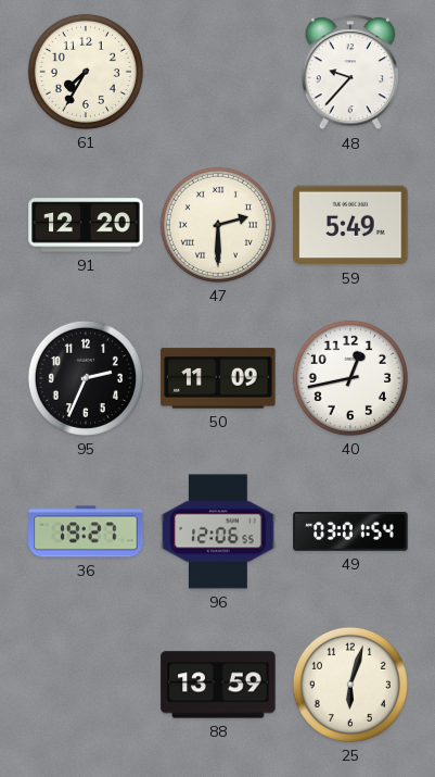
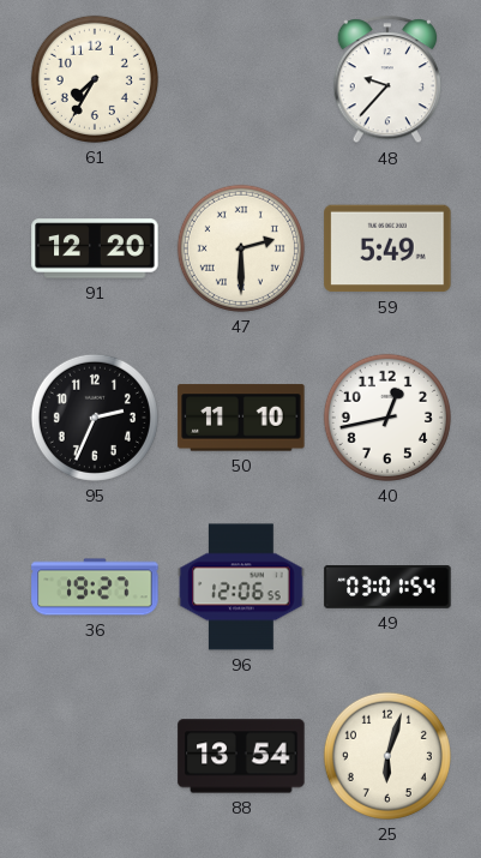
50: 11:09 -> 11:10 (241, 418)
88: 13:59 -> 13:54 (241, 756)
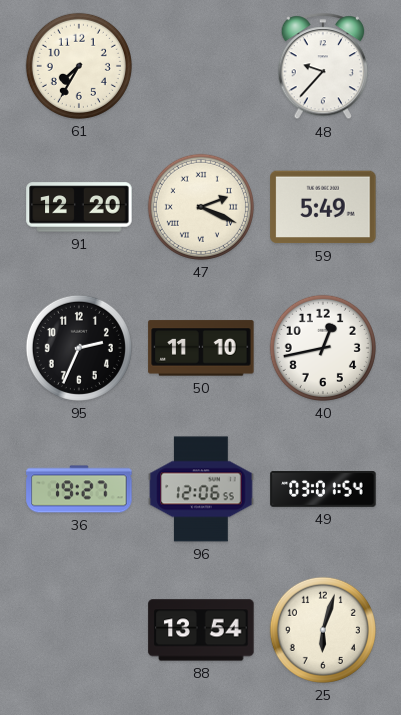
47: 2:30 -> 2:19 (201, 207)
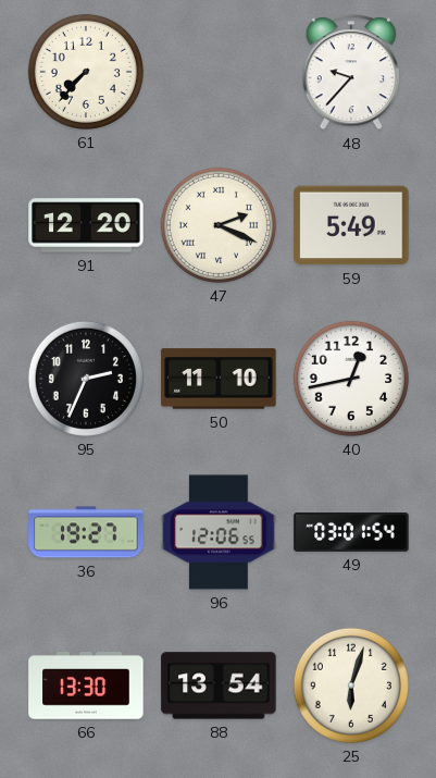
61: 7:35 -> 7:37 (86, 72)
66: none -> 13:30 (86, 686)
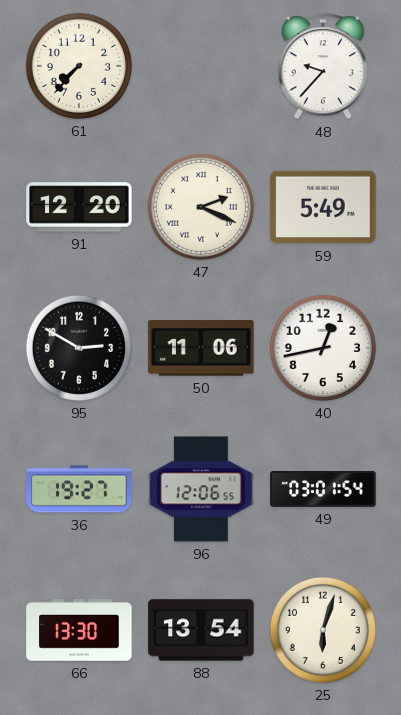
95: 2:34 -> 2:50 (79, 348)
50: 11:10 -> 11:06 (201, 348)
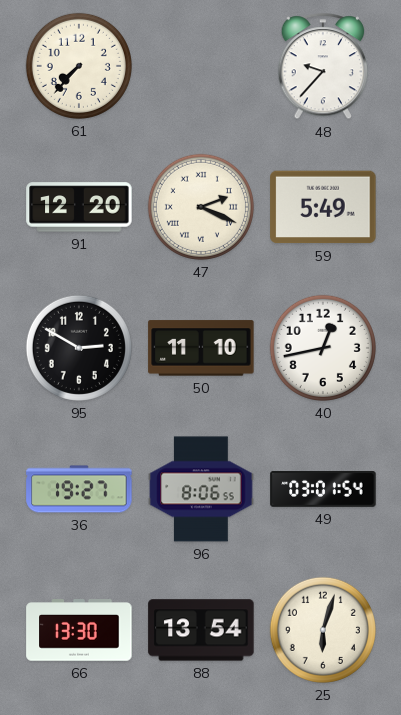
50: 11:06 -> 11:10 (201, 348)
96: 12:06 -> 8:06 (201, 489)
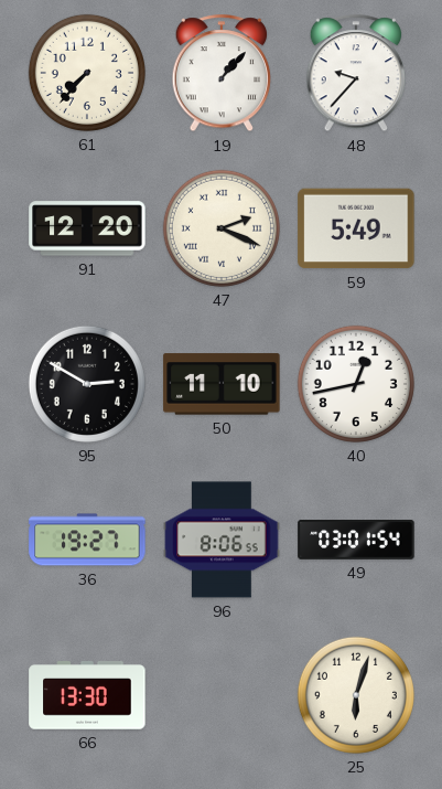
19: none -> 1:07 (220, 74)
88: 13:54 -> none (201, 630)
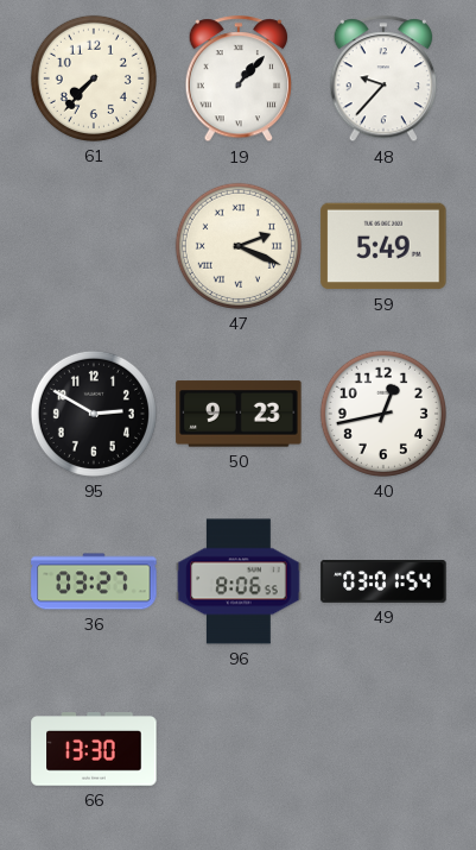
91: 12:20 -> none (87, 228)
50: 11:10 -> 9:23 (239, 414)
36: 19:27 -> 03:27 (94, 581)
25: 6:03 -> none (356, 695)
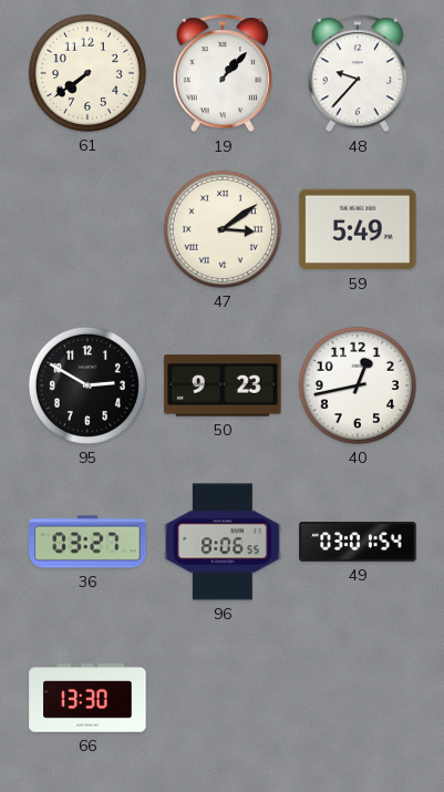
61: 7:37 -> 7:39 (87, 73)
47: 2:19 -> 3:09 (223, 229)
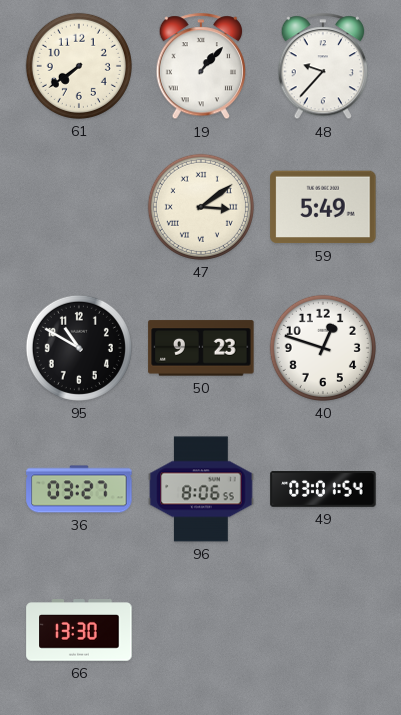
95: 2:50 -> 10:50 (79, 348)
40: 12:43 -> 12:48 (323, 348)
